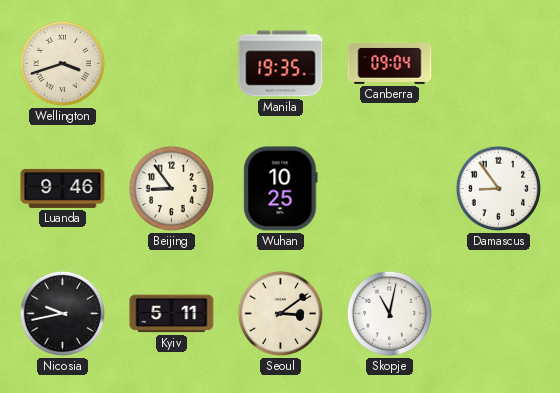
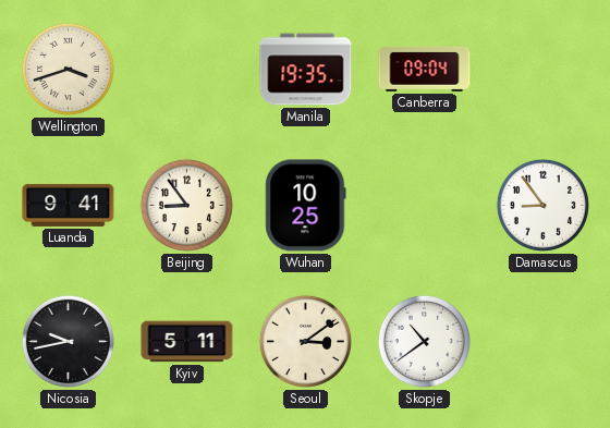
Luanda: 9:46 -> 9:41 (69, 205)
Skopje: 11:02 -> 10:39 (424, 341)
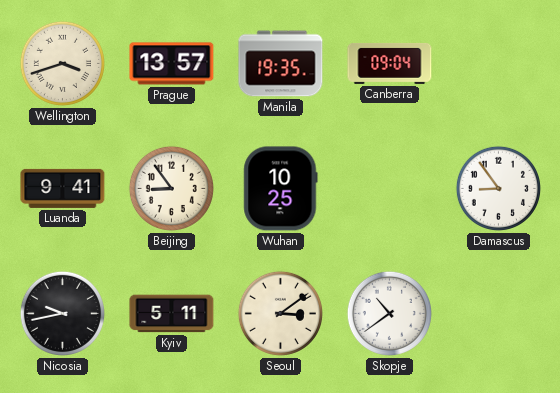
Prague: none -> 13:57 (172, 64)
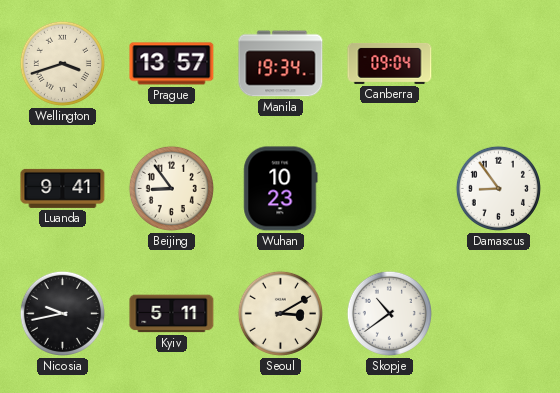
Manila: 19:35 -> 19:34 (281, 64)
Wuhan: 10:25 -> 10:23 (281, 189)
Seoul: 3:09 -> 3:10 (280, 313)
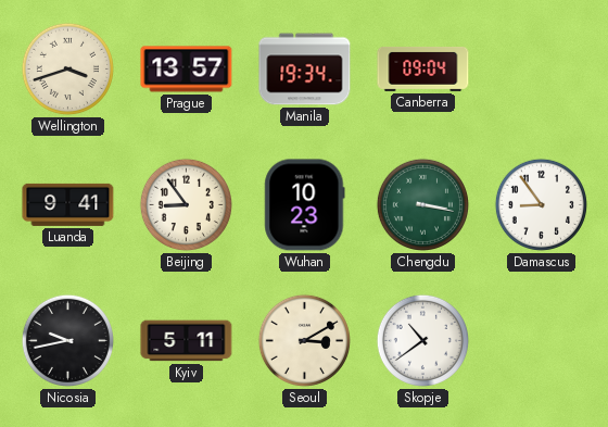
Chengdu: none -> 3:17 (422, 204)
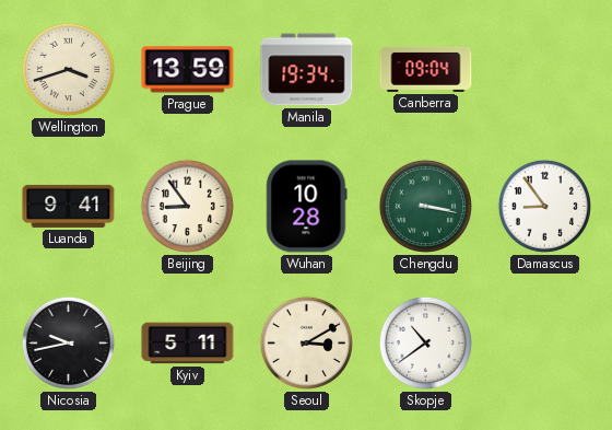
Prague: 13:57 -> 13:59 (188, 70)
Wuhan: 10:23 -> 10:28 (307, 207)
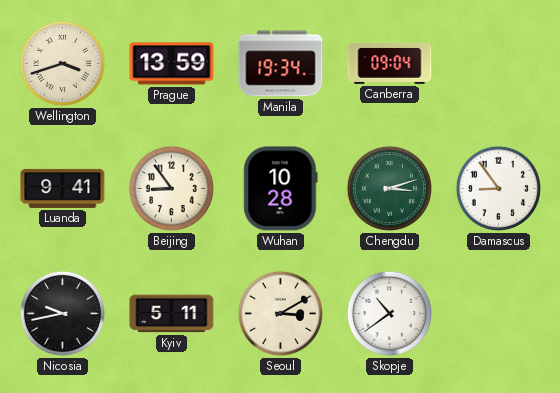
Chengdu: 3:17 -> 3:12 (389, 188)
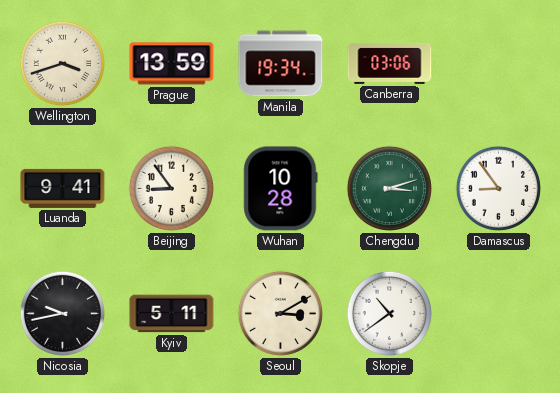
Canberra: 09:04 -> 03:06 (390, 63)
